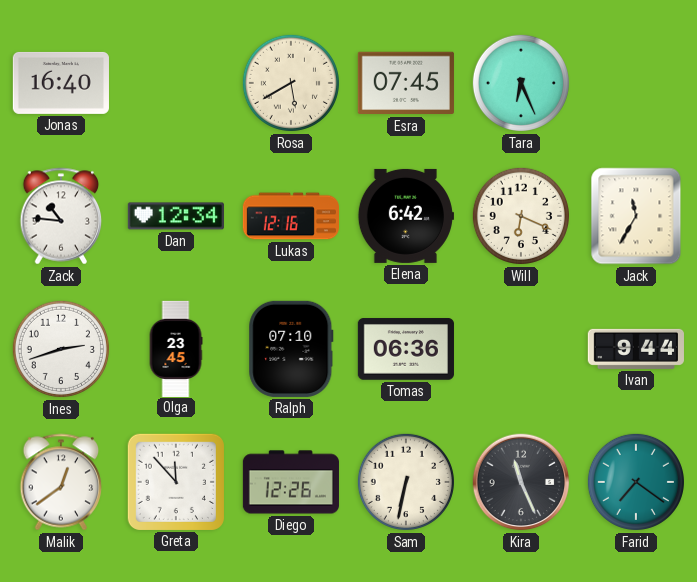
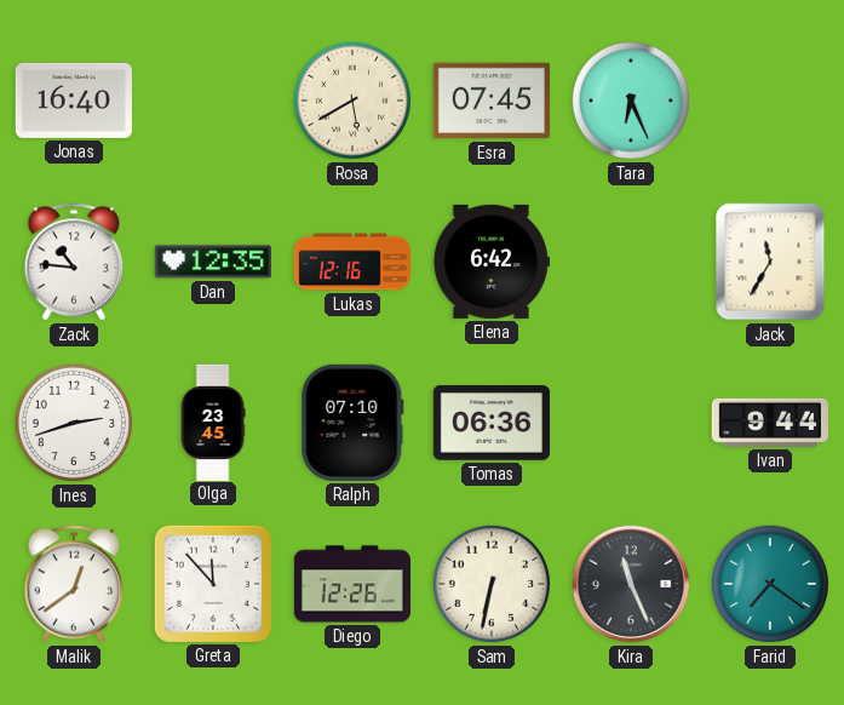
Dan: 12:34 -> 12:35 (213, 262)
Will: 6:19 -> none (521, 216)
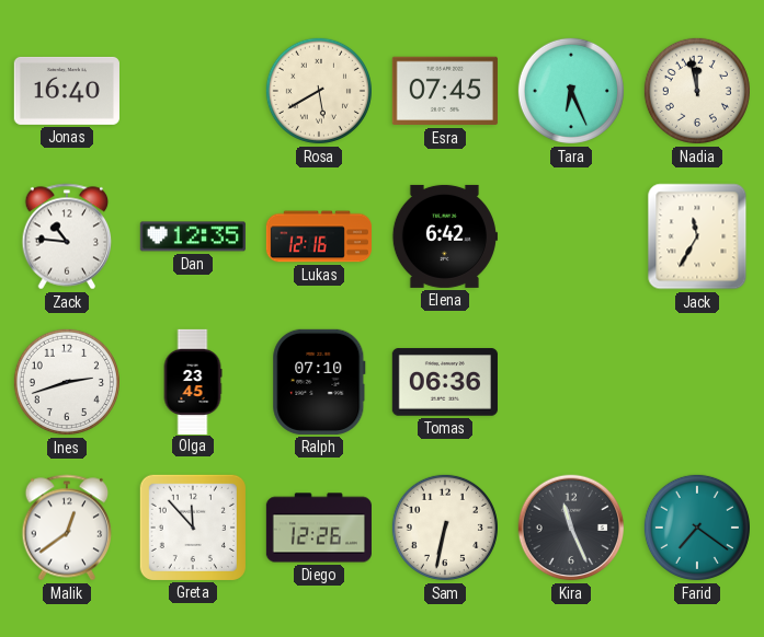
Nadia: none -> 11:58 (697, 91)
Ivan: 9:44 -> none (770, 423)
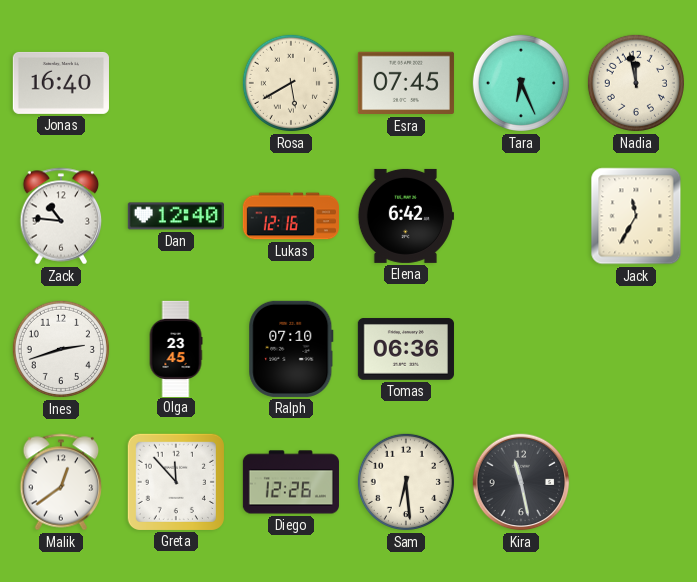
Dan: 12:35 -> 12:40 (176, 216)
Sam: 6:32 -> 6:29 (406, 482)
Kira: 11:26 -> 11:28 (521, 482)
Farid: 7:21 -> none (697, 528)
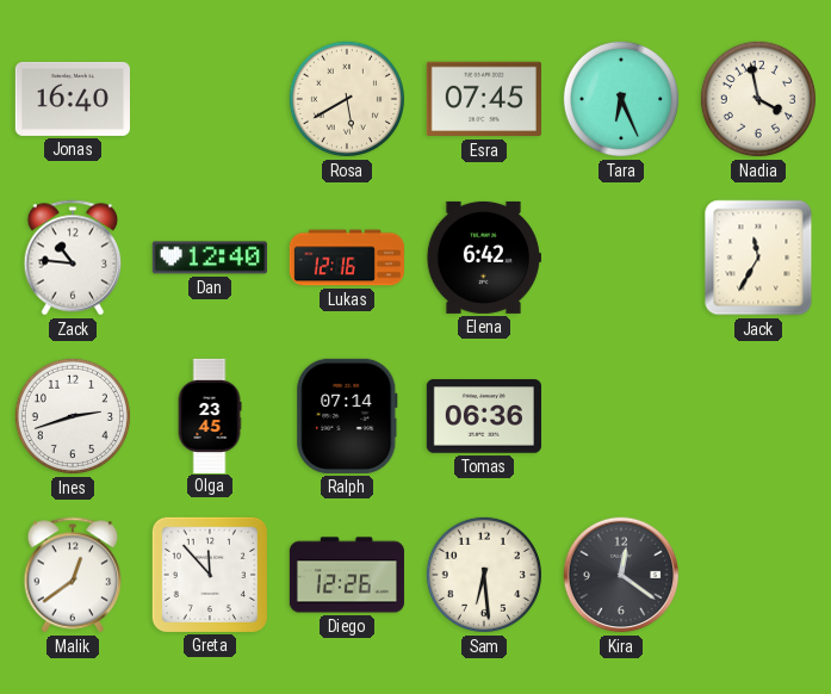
Nadia: 11:58 -> 3:58 (758, 99)
Ralph: 07:10 -> 07:14 (347, 416)
Kira: 11:28 -> 12:21 (621, 575)
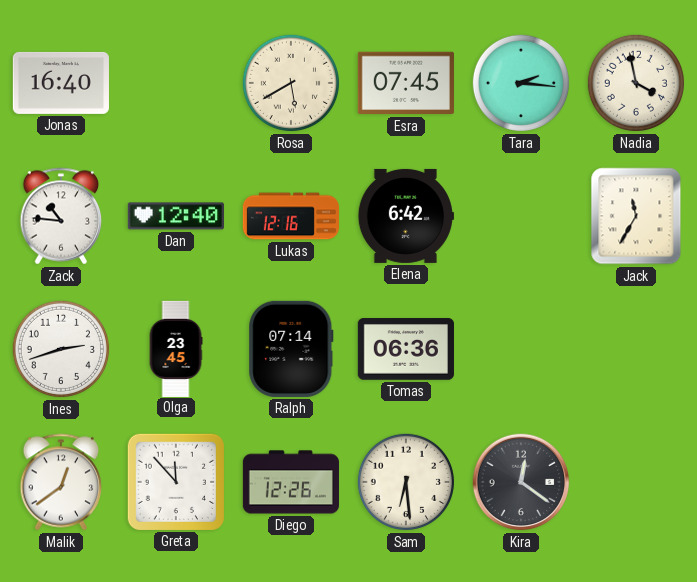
Tara: 6:26 -> 2:16 (521, 83)
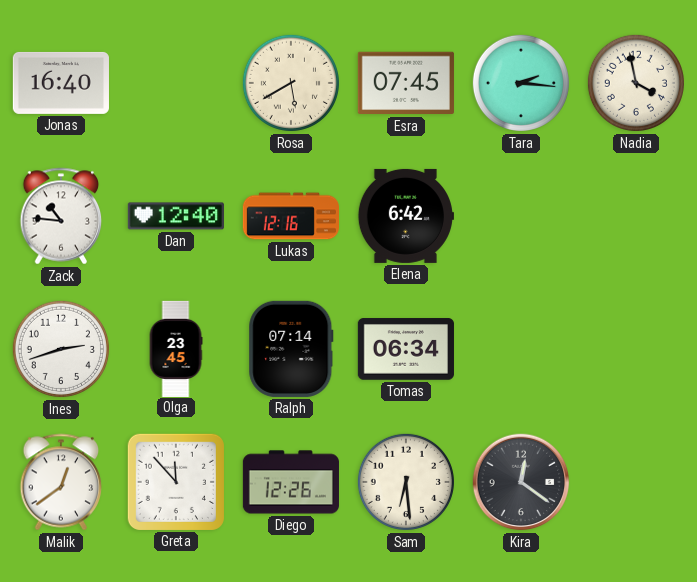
Jack: 11:35 -> none (636, 216)
Tomas: 06:36 -> 06:34 (406, 349)
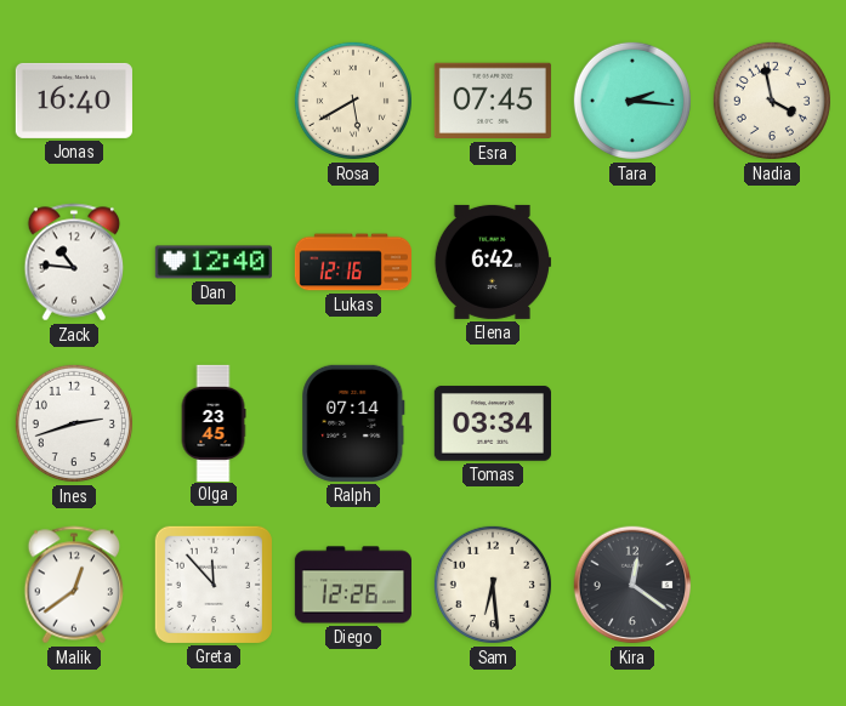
Tomas: 06:34 -> 03:34 (493, 423)
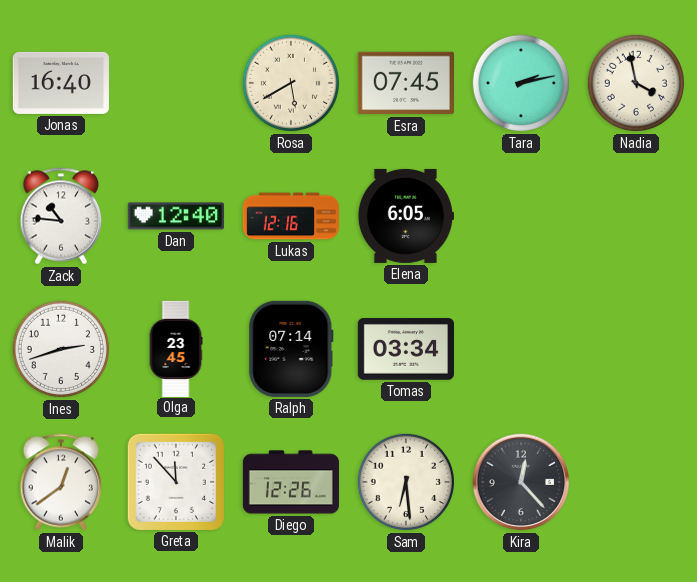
Tara: 2:16 -> 2:13 (521, 83)
Elena: 6:42 -> 6:05 (406, 216)
Kira: 12:21 -> 12:23 (521, 482)
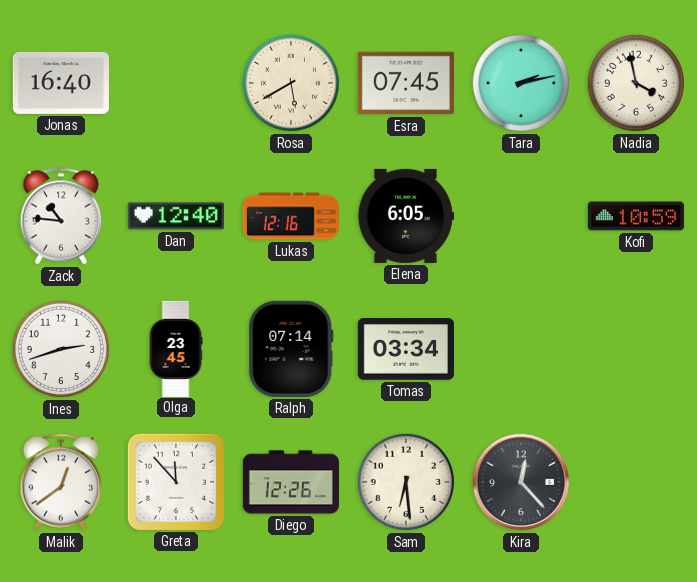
Kofi: none -> 10:59 (636, 216)
